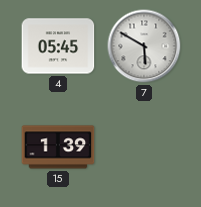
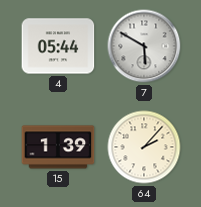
4: 05:45 -> 05:44 (58, 46)
64: none -> 2:07 (144, 147)
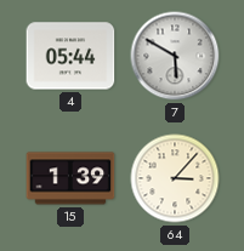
64: 2:07 -> 3:07 (175, 178)
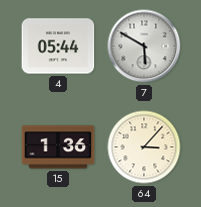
15: 1:39 -> 1:36 (58, 147)
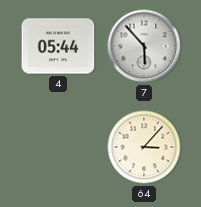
7: 5:50 -> 5:53 (144, 46)
15: 1:36 -> none (58, 147)
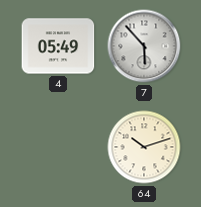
4: 05:44 -> 05:49 (58, 46)
64: 3:07 -> 10:12 (144, 147)
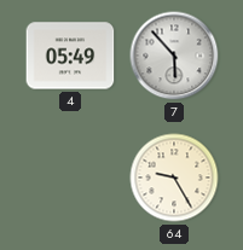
64: 10:12 -> 9:25 (174, 178)
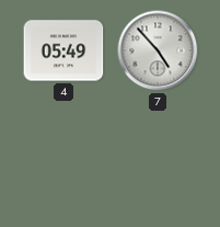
7: 5:53 -> 4:53 (158, 50)
64: 9:25 -> none (174, 178)
